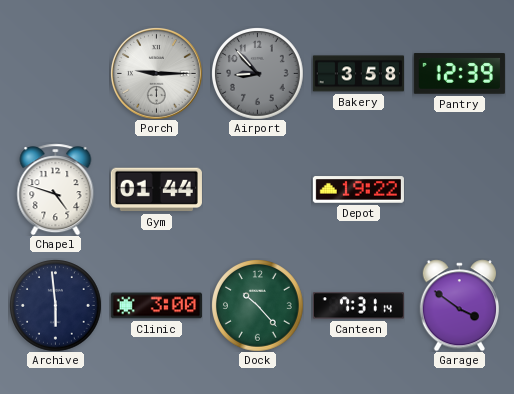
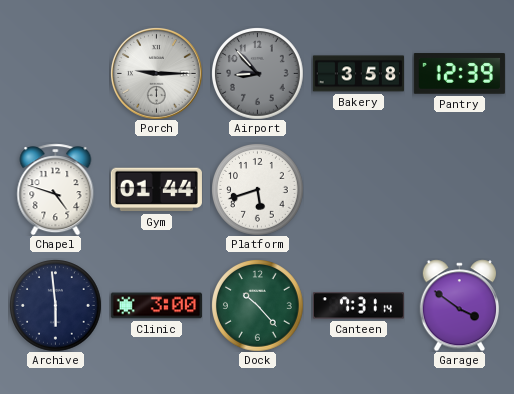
Platform: none -> 5:42 (258, 190)
Depot: 19:22 -> none (358, 190)
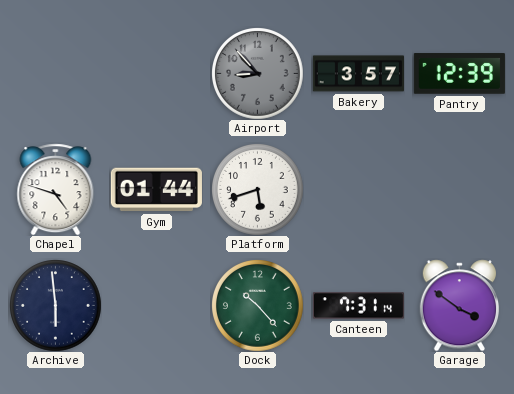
Porch: 9:15 -> none (156, 73)
Bakery: 3:58 -> 3:57 (358, 74)
Clinic: 3:00 -> none (156, 306)
